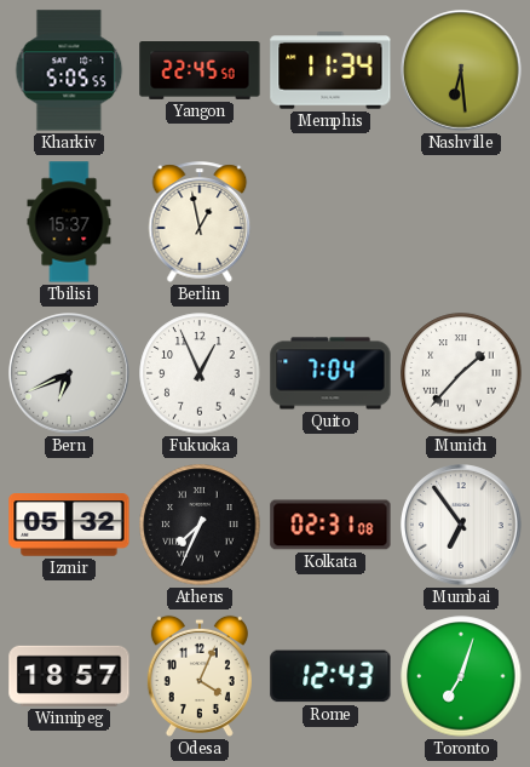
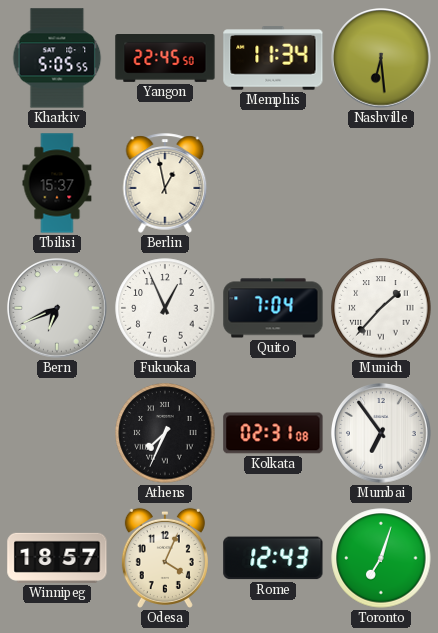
Izmir: 05:32 -> none (69, 525)
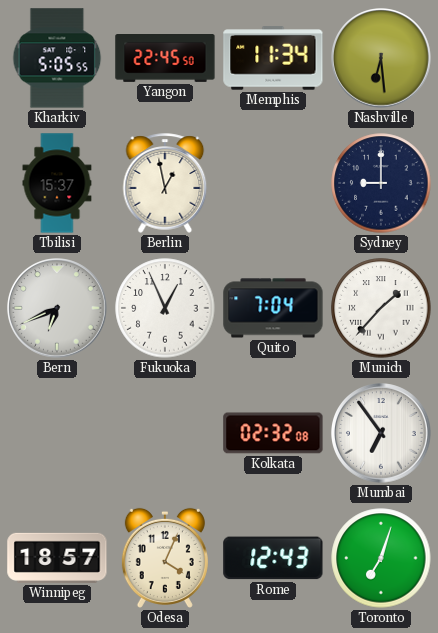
Sydney: none -> 9:00 (381, 183)
Athens: 7:34 -> none (165, 433)
Kolkata: 02:31 -> 02:32 (273, 433)
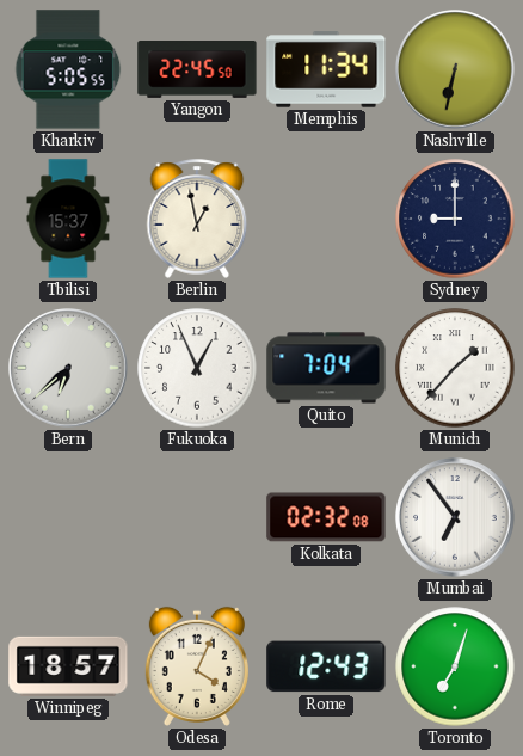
Nashville: 6:29 -> 6:32 (456, 70)
Bern: 6:41 -> 6:38 (69, 369)
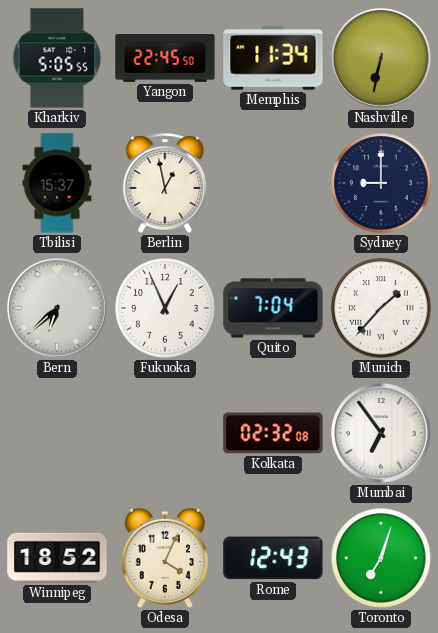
Winnipeg: 18:57 -> 18:52 (57, 558)
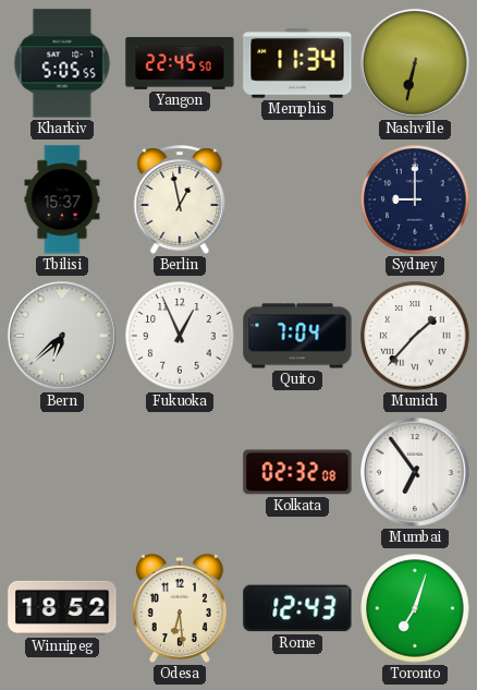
Odesa: 4:04 -> 6:29 (180, 608)
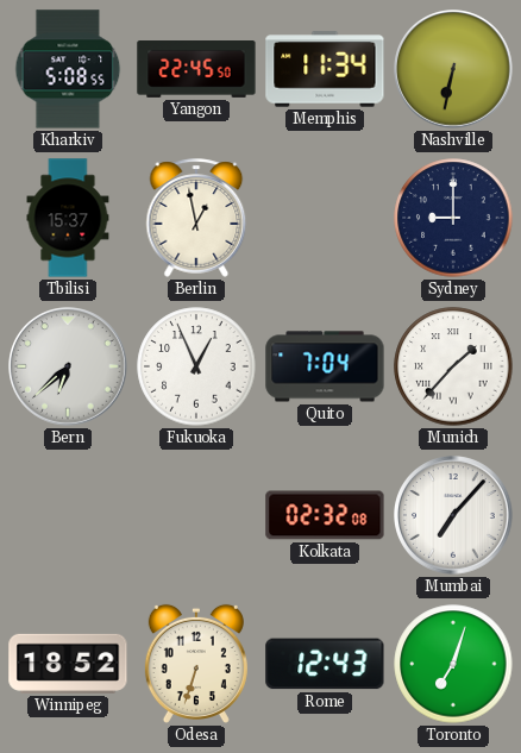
Kharkiv: 5:05 -> 5:08 (68, 69)
Mumbai: 6:54 -> 7:07 (454, 516)
Odesa: 6:29 -> 6:33 (196, 664)
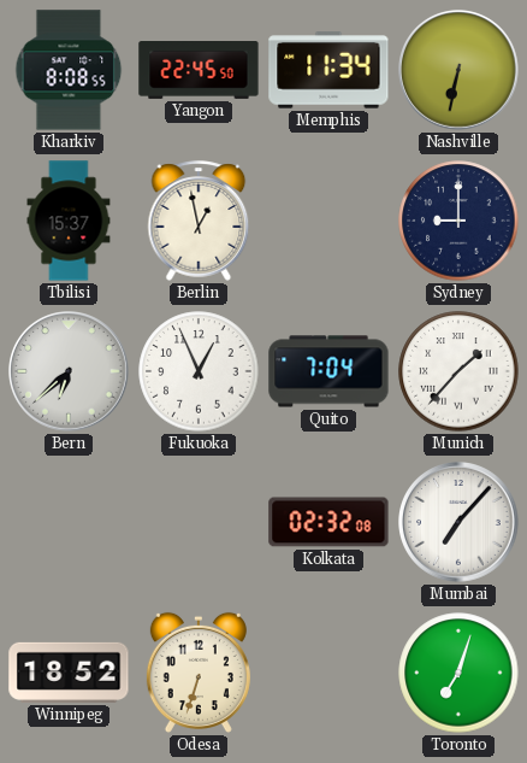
Kharkiv: 5:08 -> 8:08 (69, 70)
Rome: 12:43 -> none (325, 664)
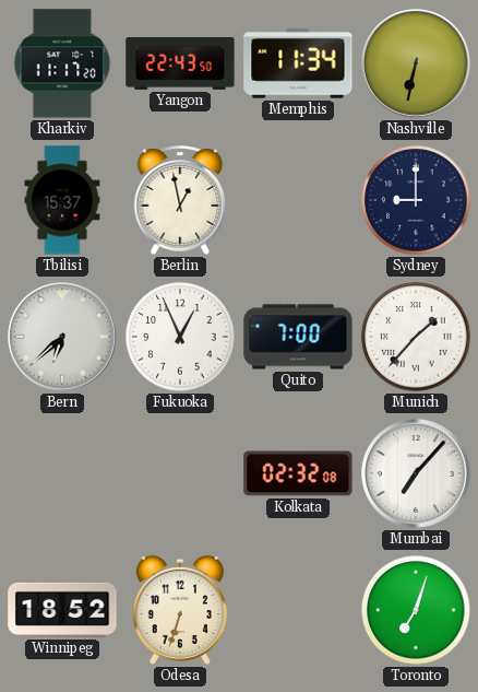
Kharkiv: 8:08 -> 11:17 (62, 63)
Yangon: 22:45 -> 22:43 (180, 64)
Quito: 7:04 -> 7:00 (298, 337)
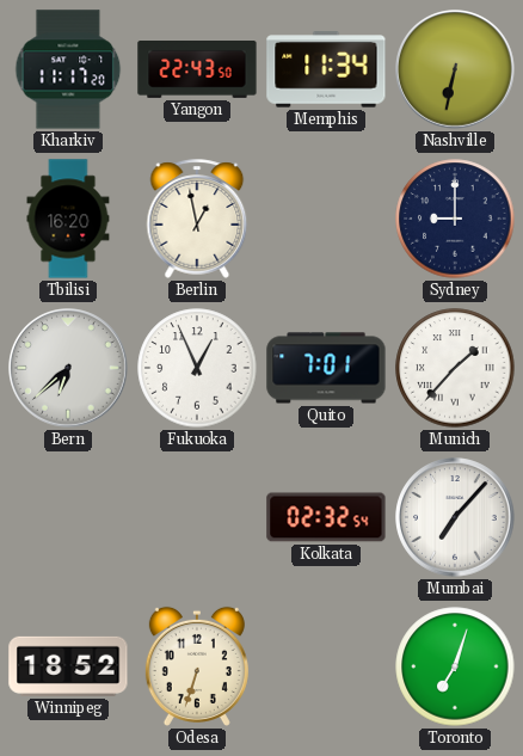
Tbilisi: 15:37 -> 16:20 (68, 219)
Quito: 7:00 -> 7:01 (326, 368)
Kolkata: 02:32:08 -> 02:32:54 (326, 517)
